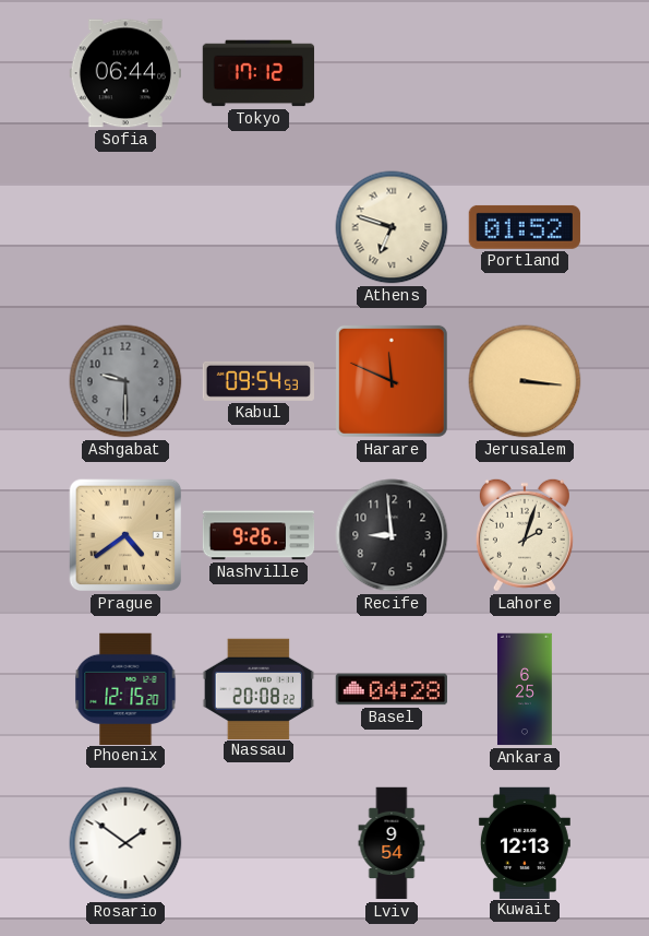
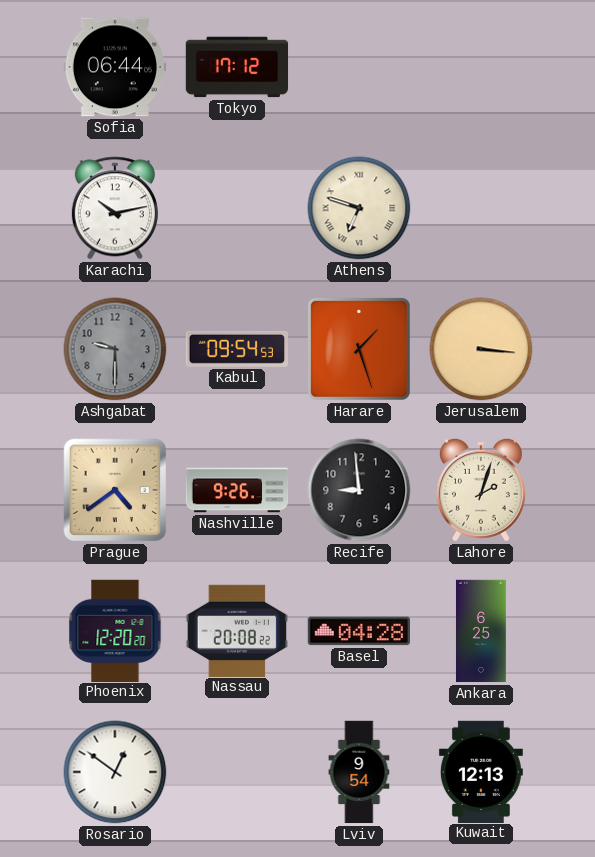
Karachi: none -> 10:13 (115, 208)
Portland: 01:52 -> none (525, 227)
Harare: 11:49 -> 1:27 (359, 349)
Phoenix: 12:15 -> 12:20 (115, 630)
Rosario: 1:51 -> 12:51 (115, 772)
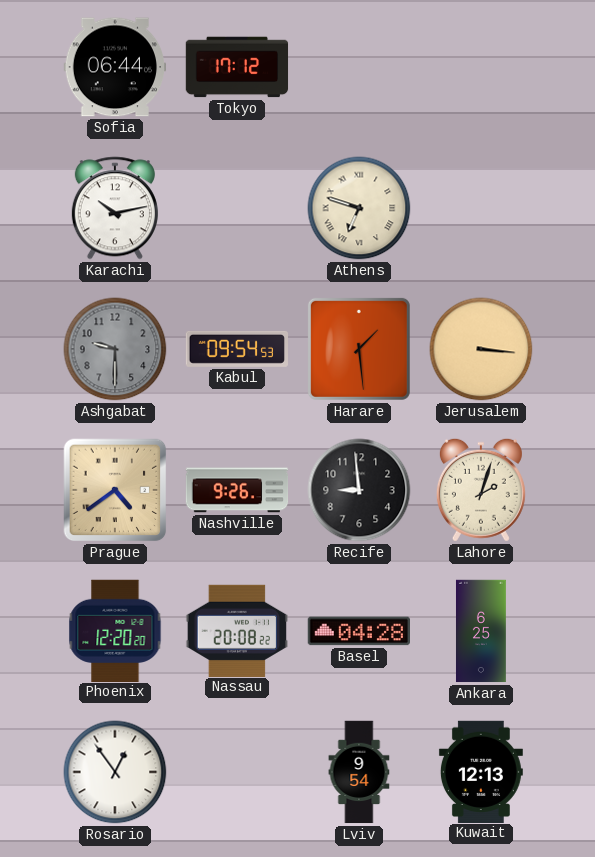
Harare: 1:27 -> 1:29 (359, 349)
Rosario: 12:51 -> 12:54 (115, 772)
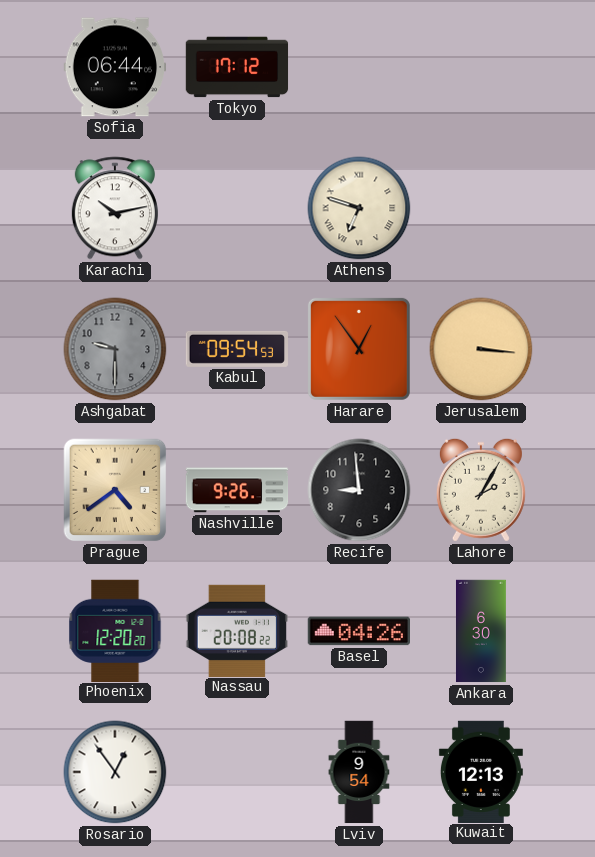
Harare: 1:29 -> 12:54 (359, 349)
Lahore: 2:03 -> 2:05 (481, 490)
Basel: 04:28 -> 04:26 (358, 631)
Ankara: 6:25 -> 6:30 (481, 631)
